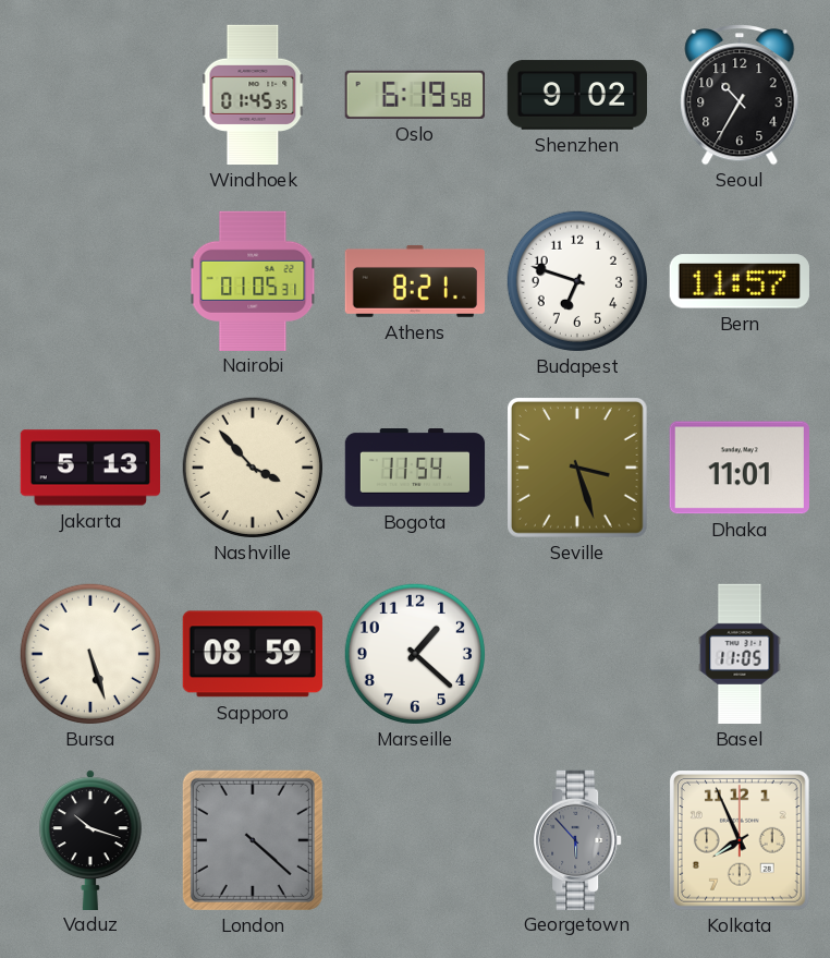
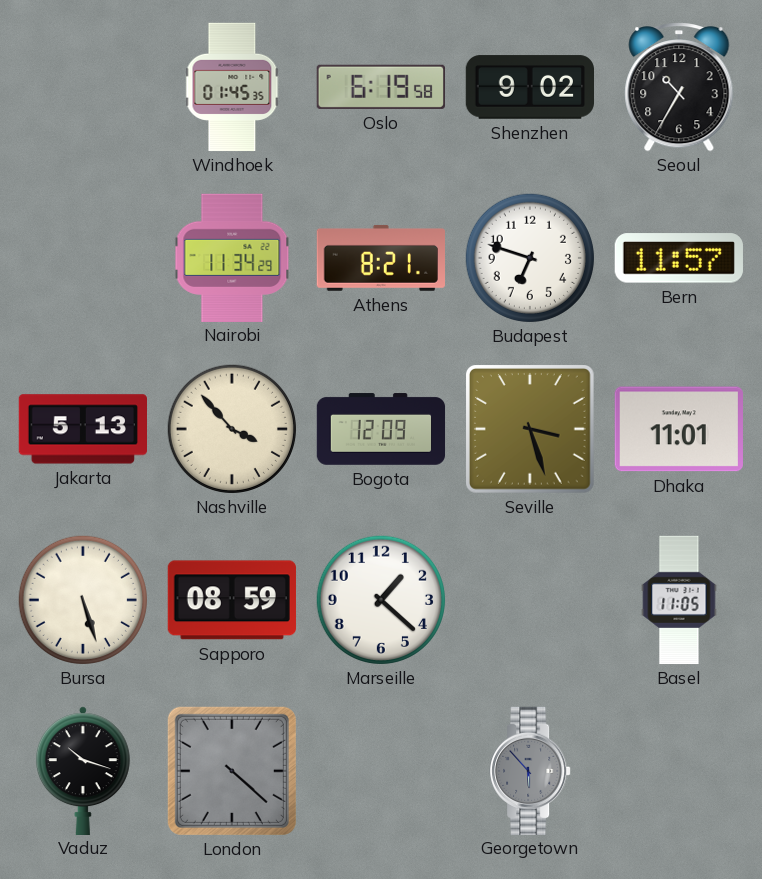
Nairobi: 01:05 -> 11:34 (232, 257)
Bogota: 11:54 -> 12:09 (381, 429)
Kolkata: 7:56 -> none (741, 841)
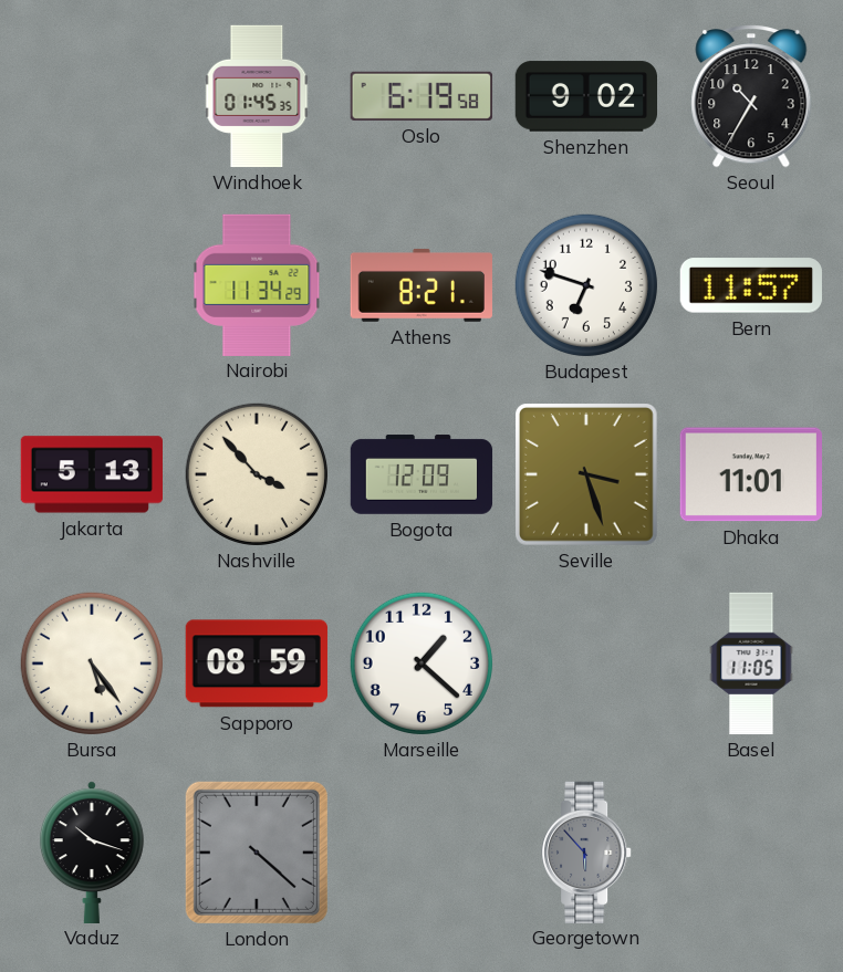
Bursa: 5:27 -> 5:24 (92, 663)
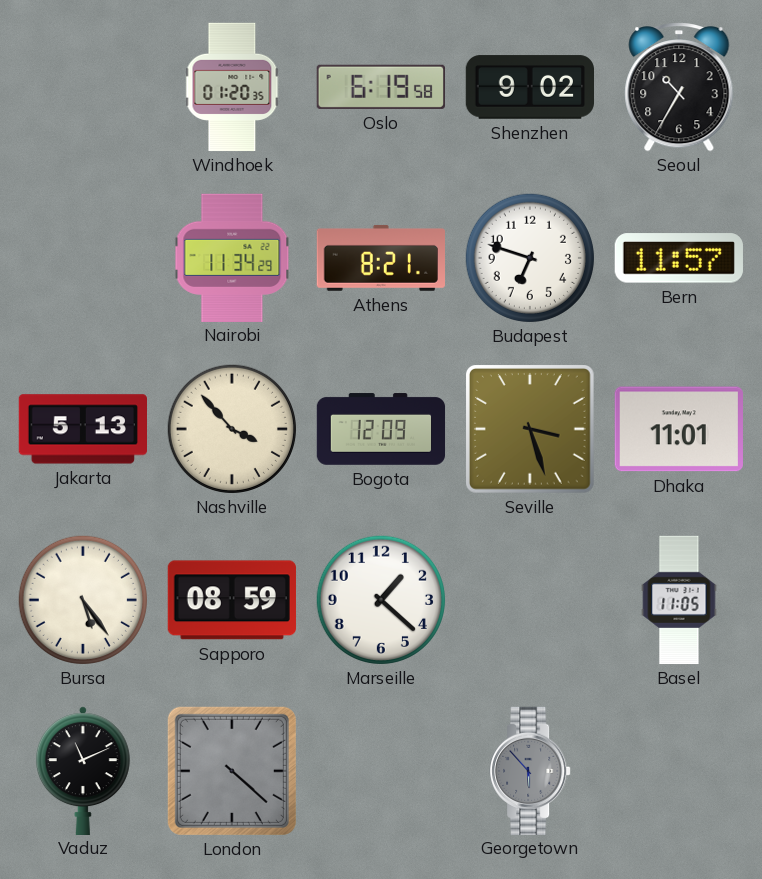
Windhoek: 01:45 -> 01:20 (232, 87)
Vaduz: 10:18 -> 11:11 (83, 770)
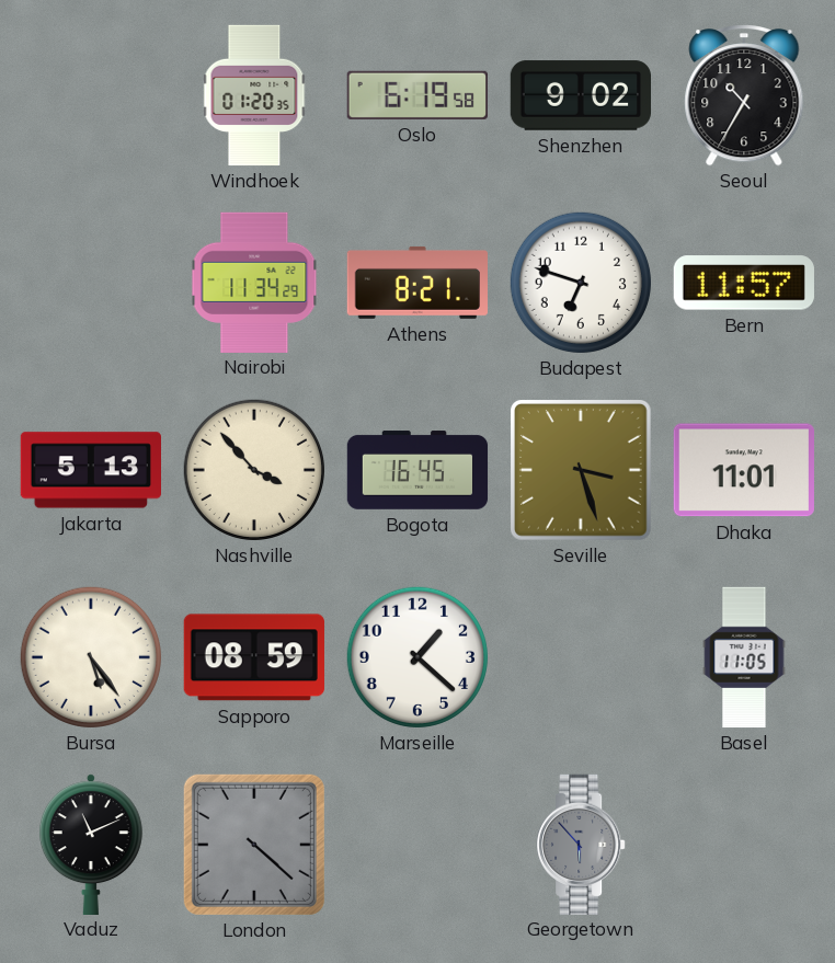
Bogota: 12:09 -> 16:45 (417, 470)
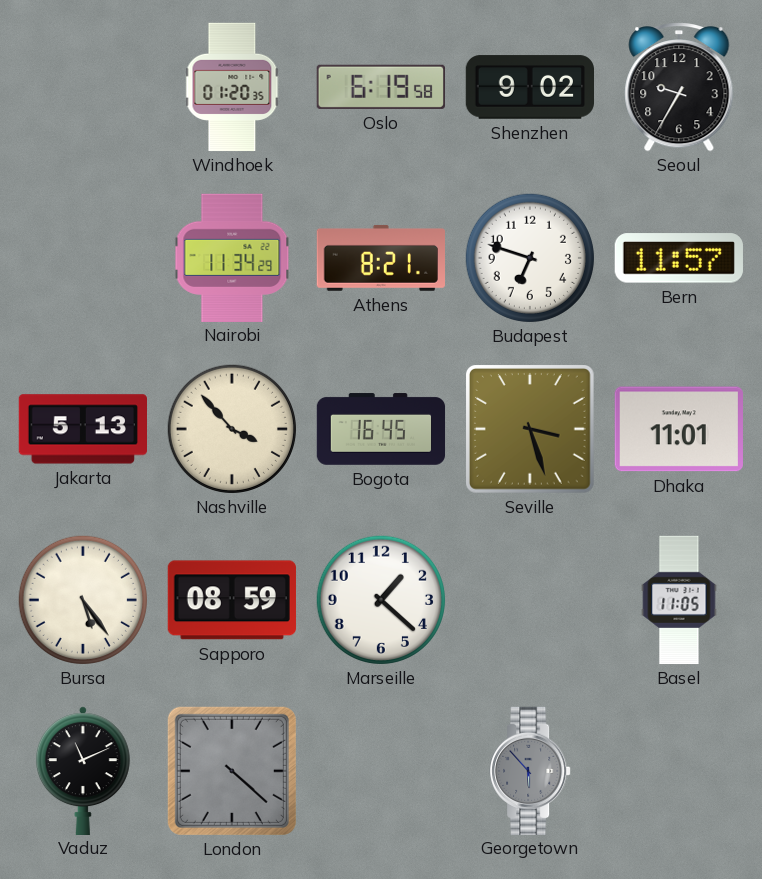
Seoul: 10:35 -> 9:35 (679, 87)
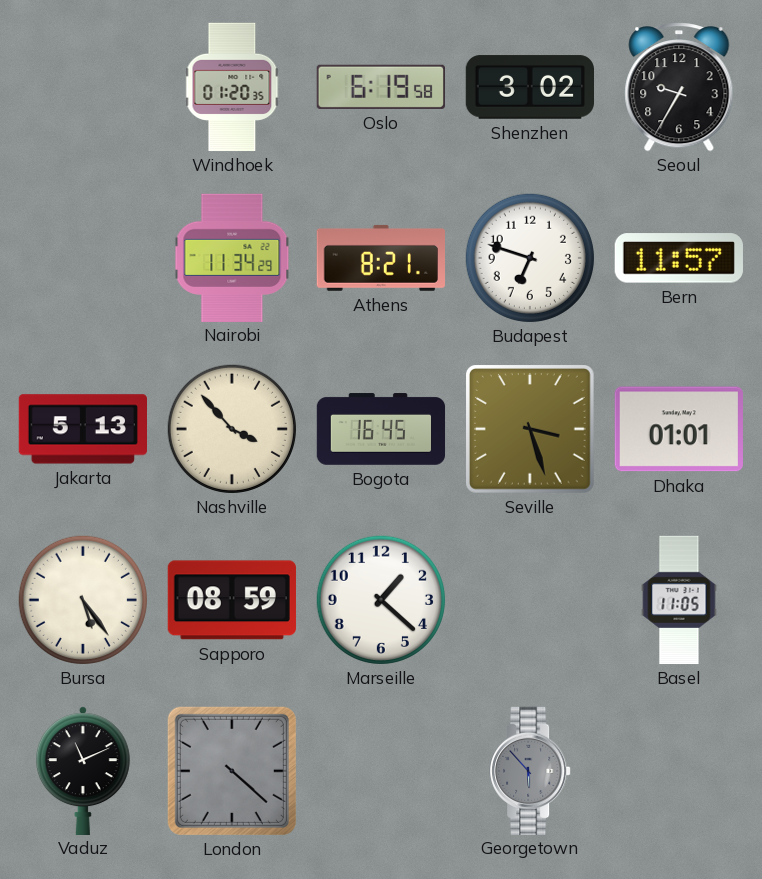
Shenzhen: 9:02 -> 3:02 (529, 87)
Dhaka: 11:01 -> 01:01 (679, 429)
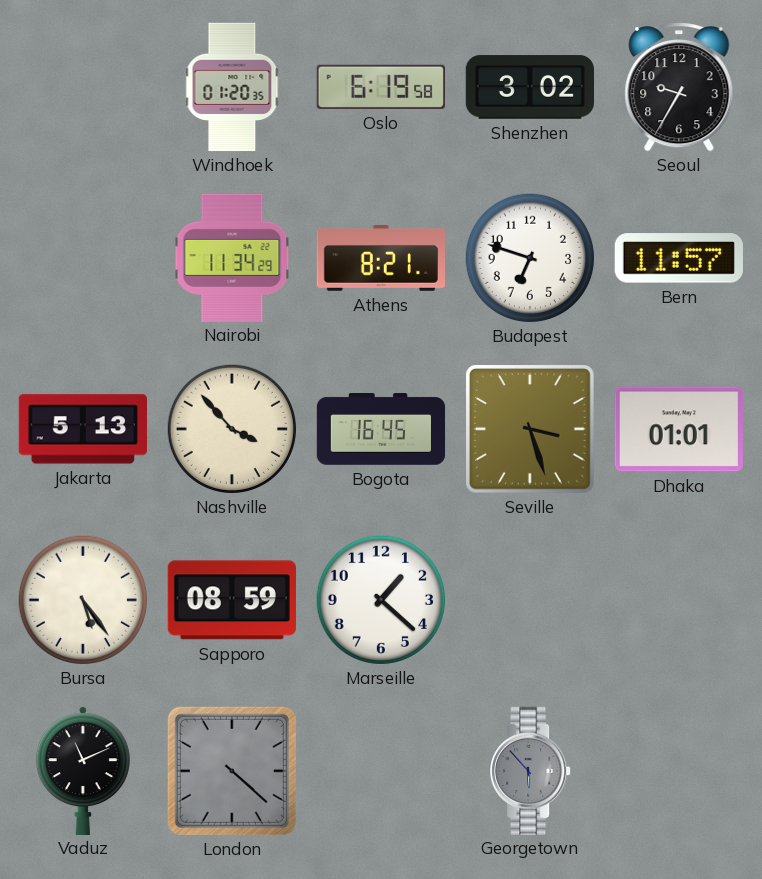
Basel: 11:05 -> none (679, 600)
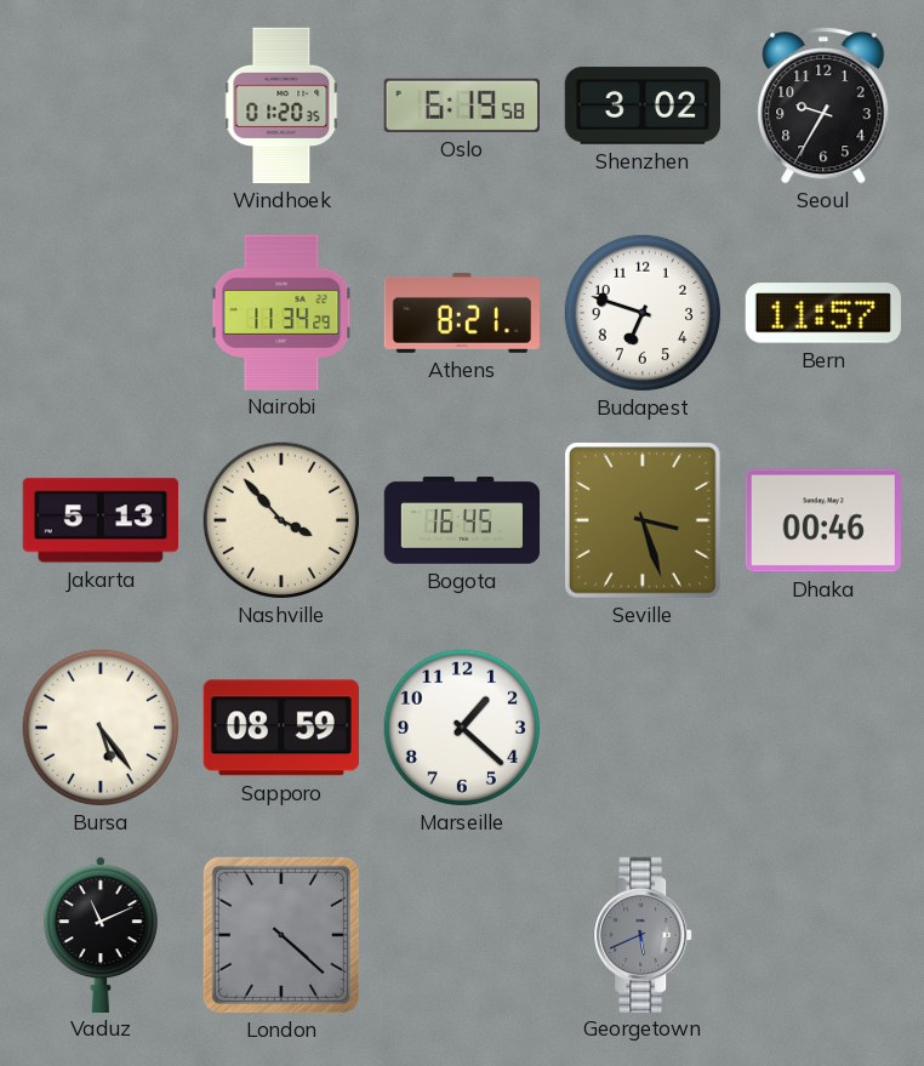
Dhaka: 01:01 -> 00:46 (823, 520)
Georgetown: 5:53 -> 5:41 (643, 934)
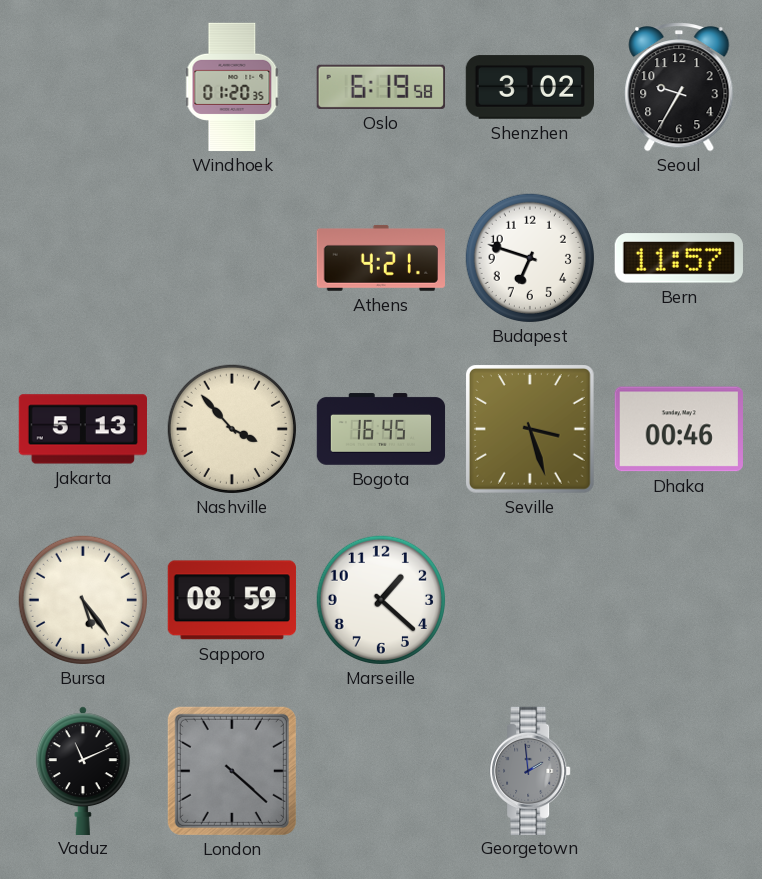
Nairobi: 11:34 -> none (281, 312)
Athens: 8:21 -> 4:21 (380, 258)
Georgetown: 5:41 -> 1:59 (530, 770)
